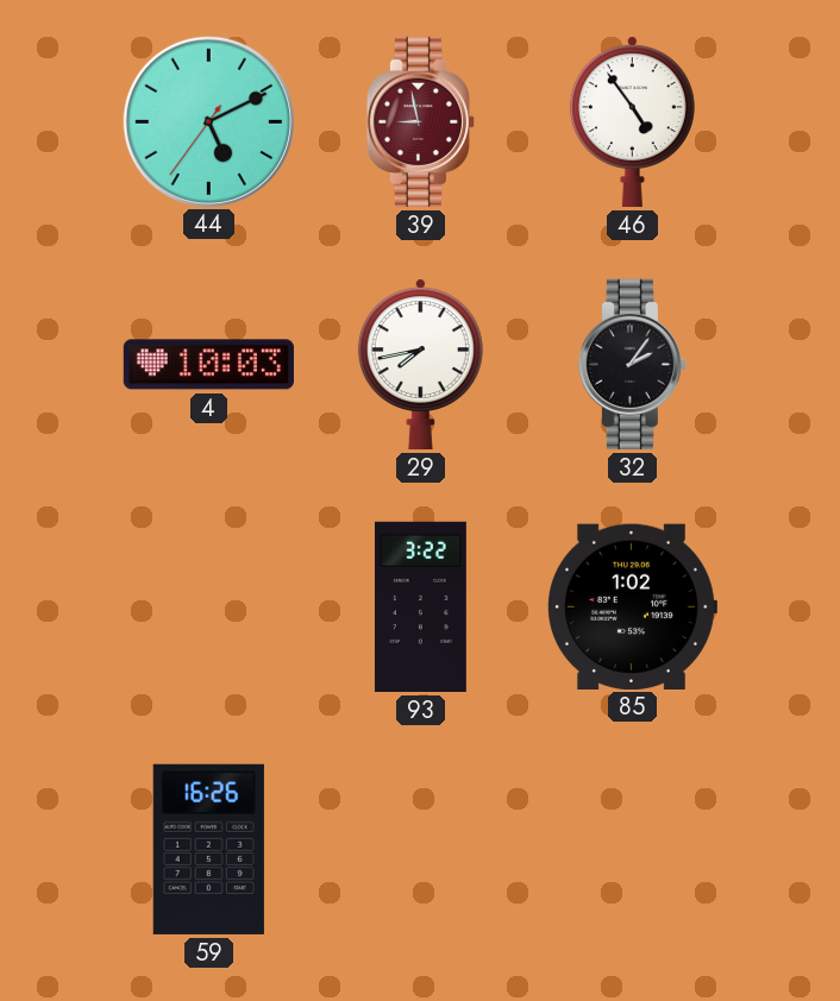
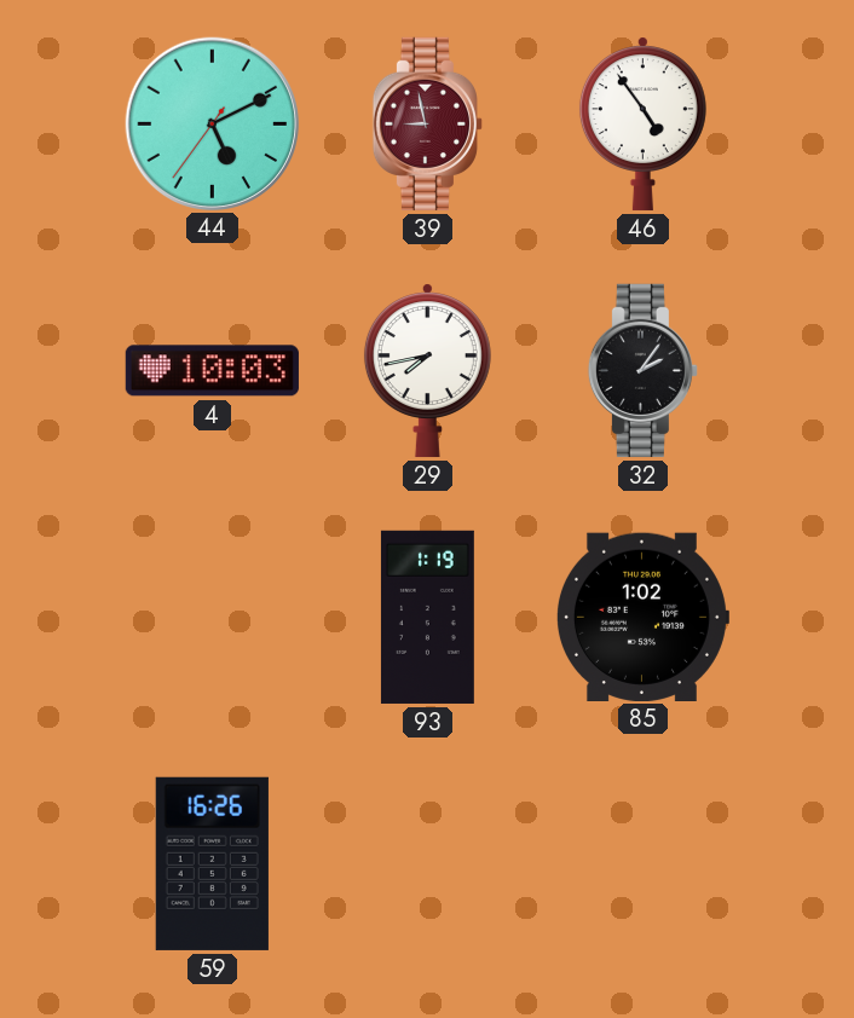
93: 3:22 -> 1:19 (427, 617)
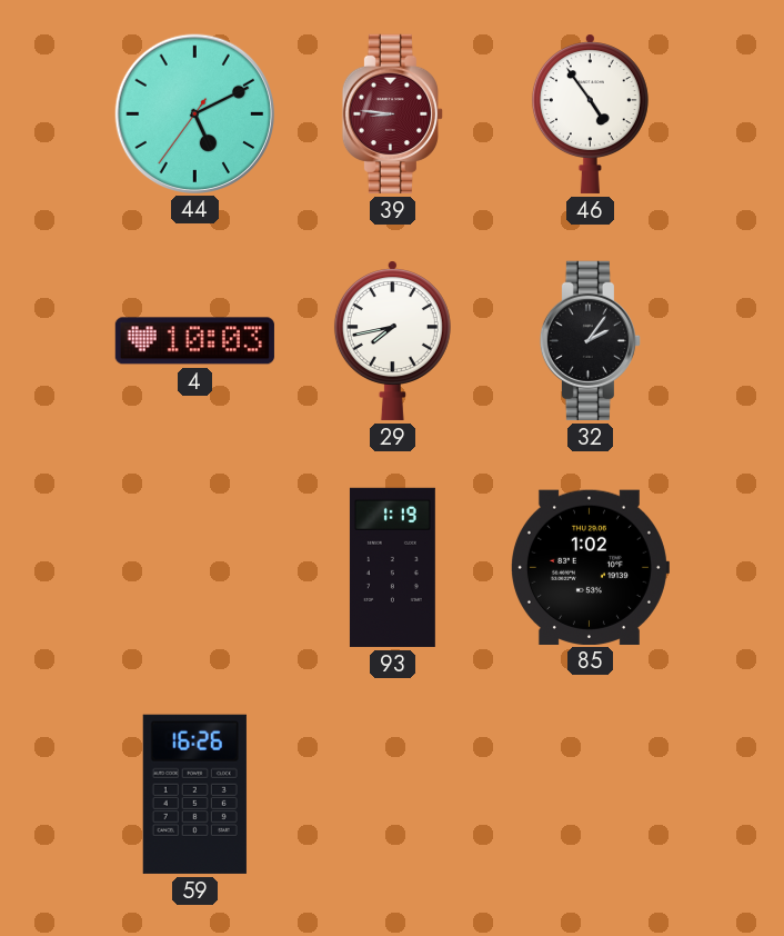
39: 8:58 -> 8:46 (392, 113)
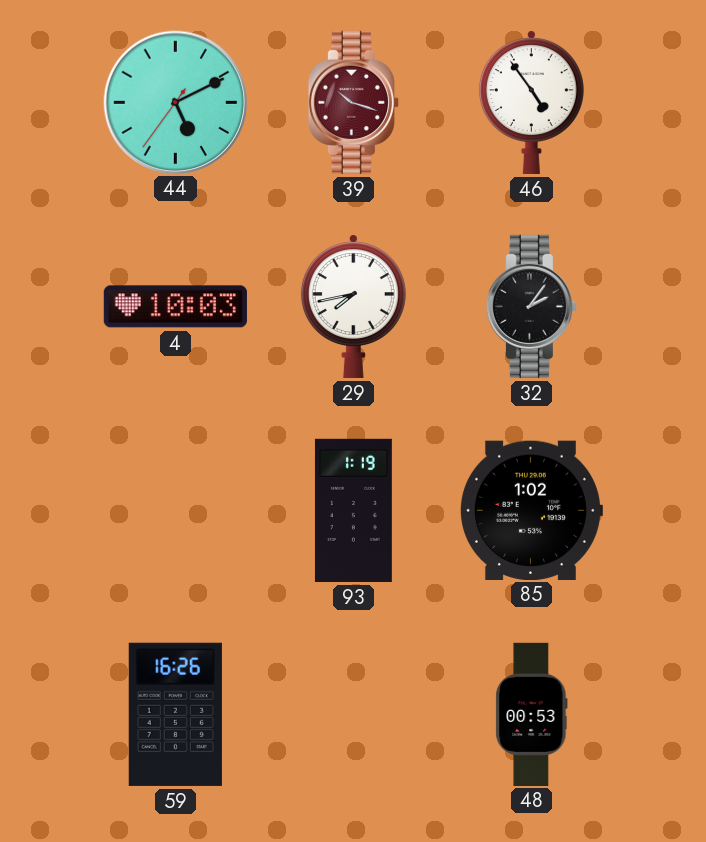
39: 8:46 -> 10:18 (353, 102)
48: none -> 00:53 (532, 714)
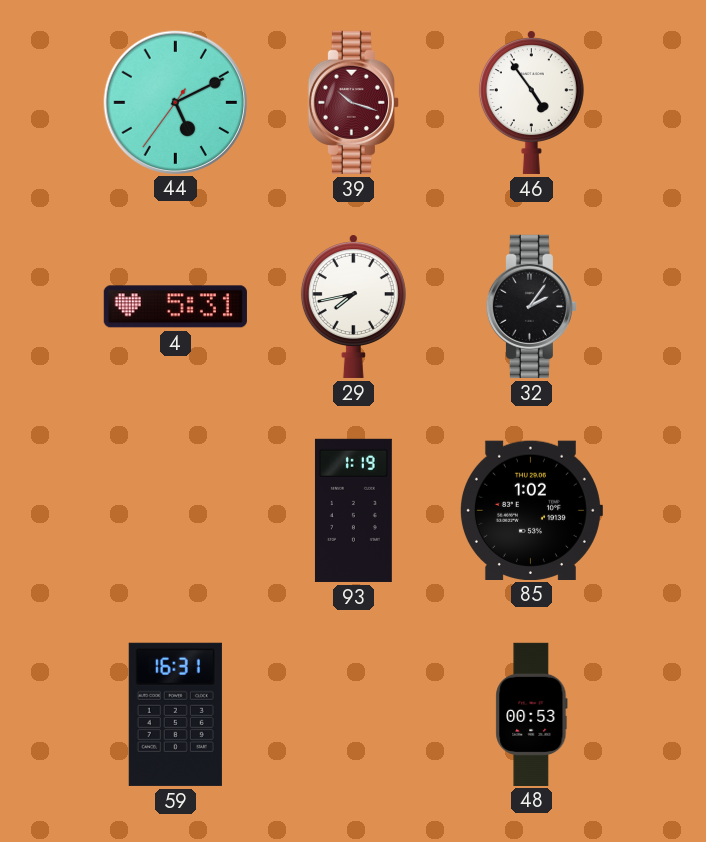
4: 10:03 -> 5:31 (175, 307)
59: 16:26 -> 16:31 (175, 714)
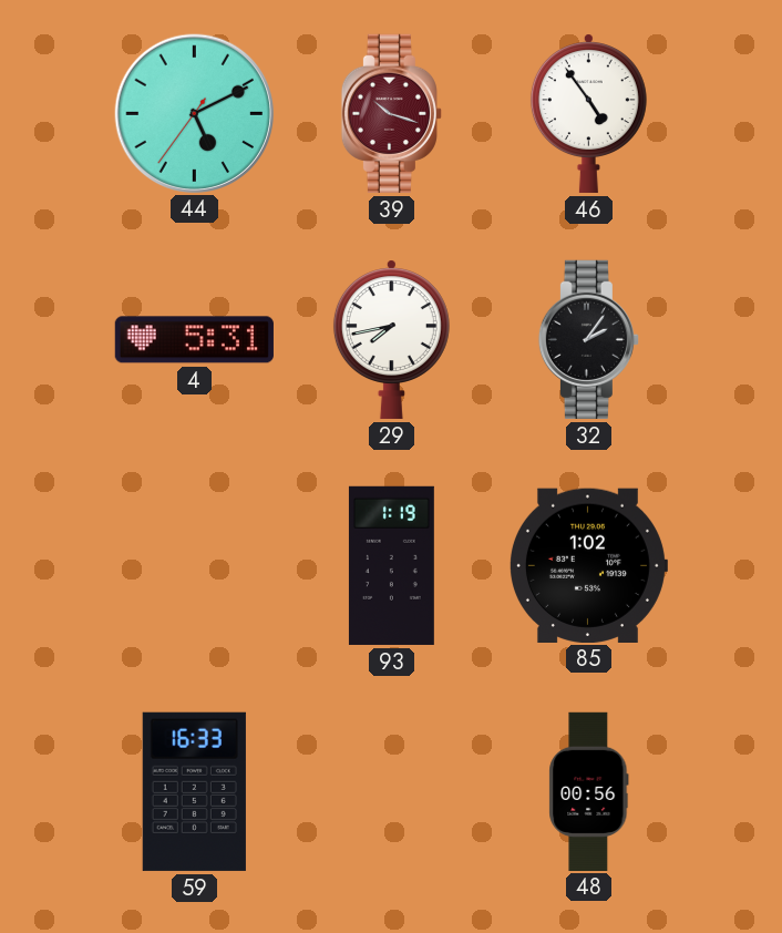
59: 16:31 -> 16:33 (194, 791)
48: 00:53 -> 00:56 (589, 791)
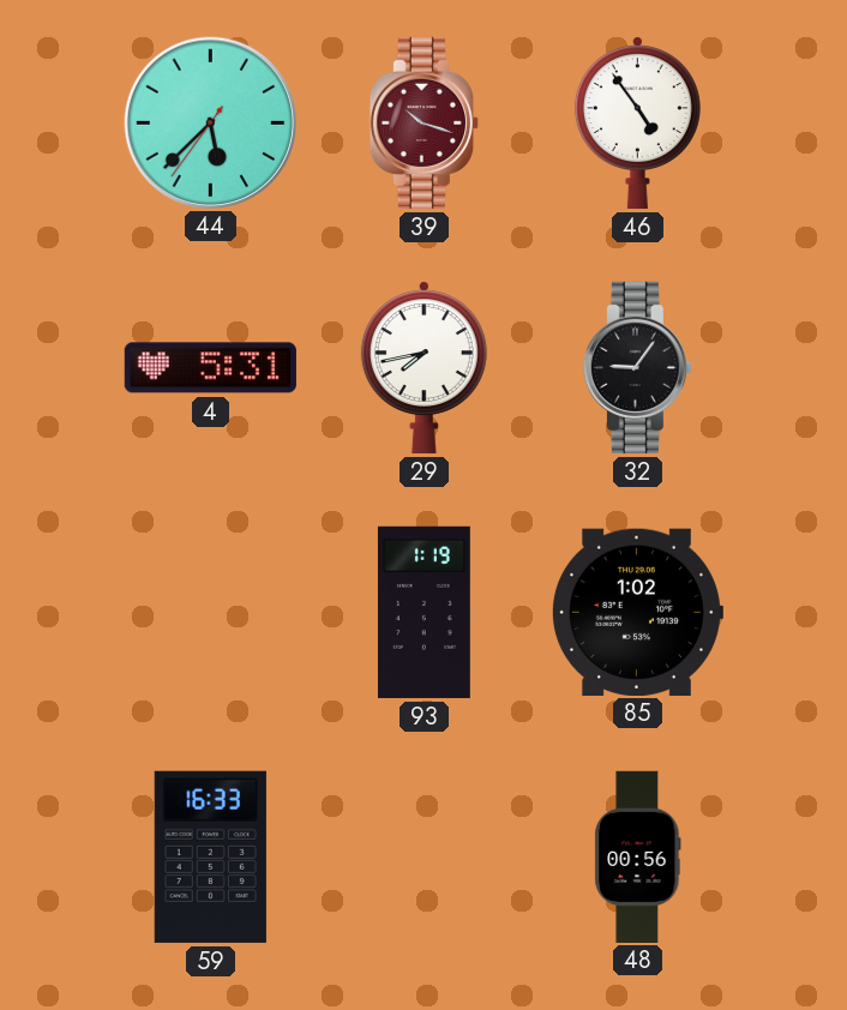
44: 5:10 -> 5:37 (210, 122)
32: 2:06 -> 9:06 (637, 367)
